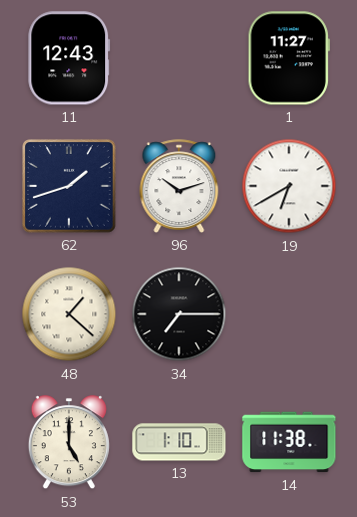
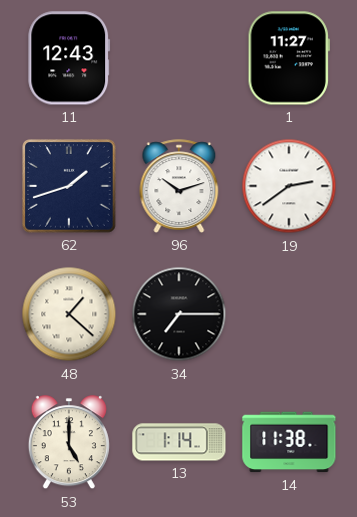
19: 6:40 -> 2:39 (289, 186)
13: 1:10 -> 1:14 (179, 442)
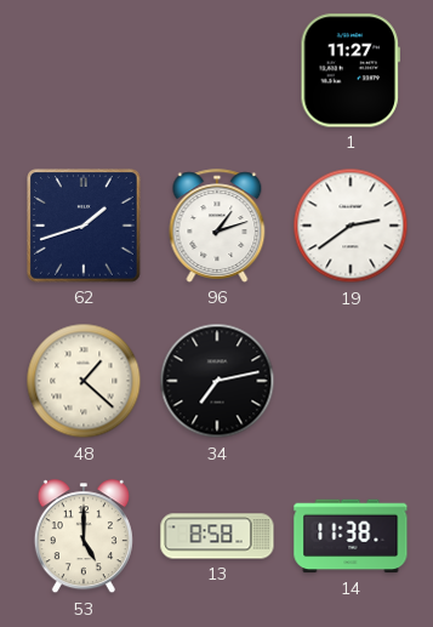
11: 12:43 -> none (69, 58)
96: 10:12 -> 1:12 (217, 226)
34: 7:15 -> 7:13 (217, 381)
13: 1:14 -> 8:58 (217, 536)
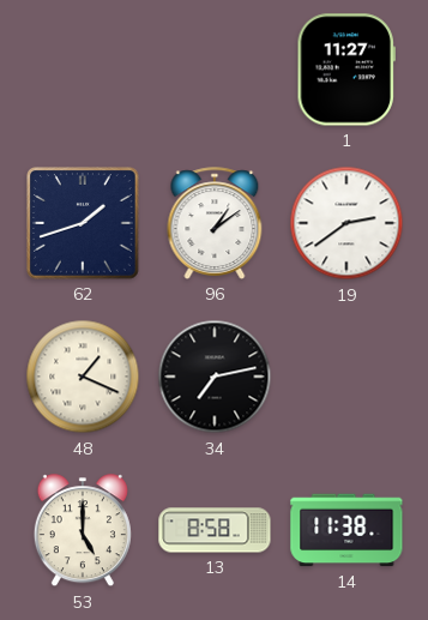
96: 1:12 -> 1:09 (215, 223)
48: 1:22 -> 1:19 (83, 377)
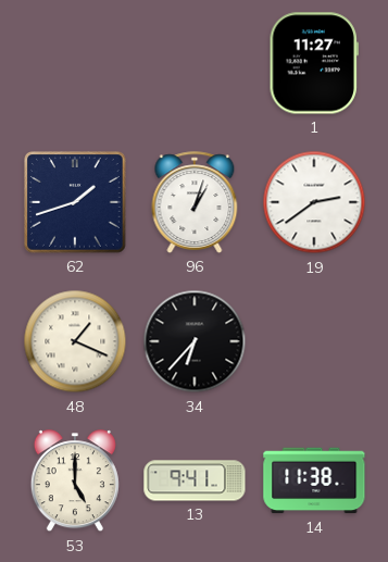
96: 1:09 -> 1:03 (195, 202)
34: 7:13 -> 6:37 (195, 341)
13: 8:58 -> 9:41 (195, 480)
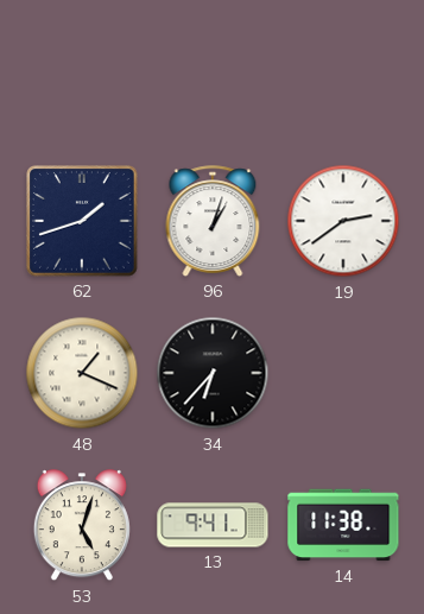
1: 11:27 -> none (314, 63)
53: 5:00 -> 5:03 (82, 526)
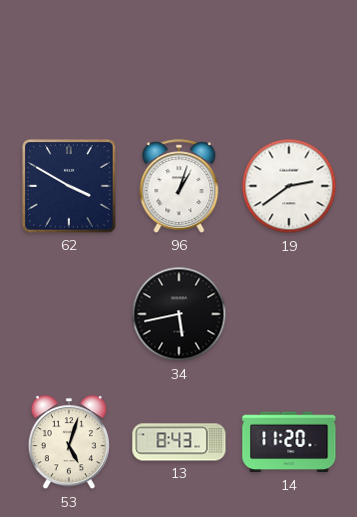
62: 1:42 -> 3:50 (70, 187)
48: 1:19 -> none (82, 373)
34: 6:37 -> 5:43 (179, 314)
13: 9:41 -> 8:43 (179, 442)
14: 11:38 -> 11:20 (289, 442)
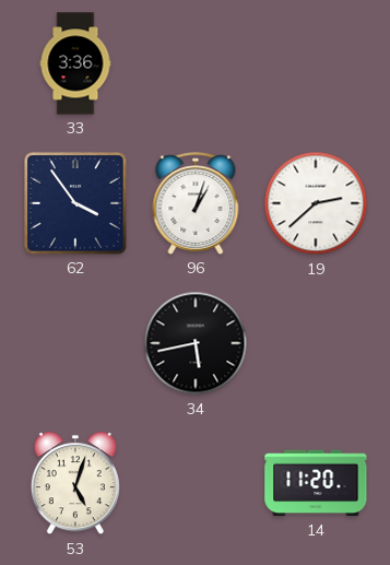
33: none -> 3:36 (75, 63)
62: 3:50 -> 3:54 (76, 204)
19: 2:39 -> 2:38 (316, 203)
13: 8:43 -> none (179, 442)
